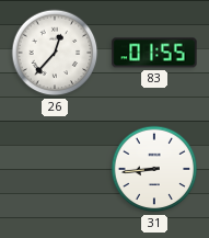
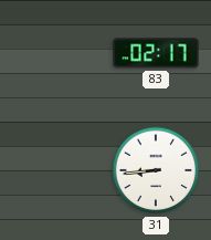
26: 12:37 -> none (55, 53)
83: 01:55 -> 02:17 (156, 53)
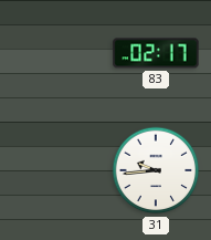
31: 8:44 -> 9:44 (156, 170)
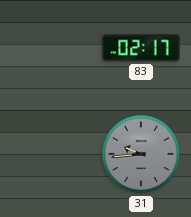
31 dial: white -> grey (141, 154)
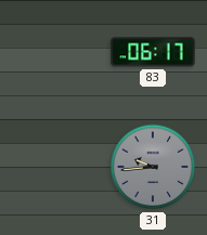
83: 02:17 -> 06:17 (153, 52)
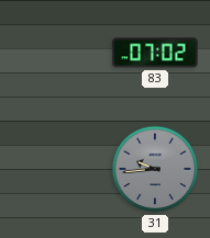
83: 06:17 -> 07:02 (155, 53)
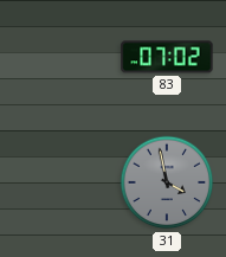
31: 9:44 -> 3:58 (167, 182)
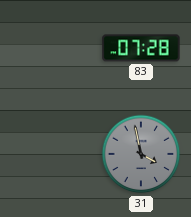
83: 07:02 -> 07:28 (141, 48)
